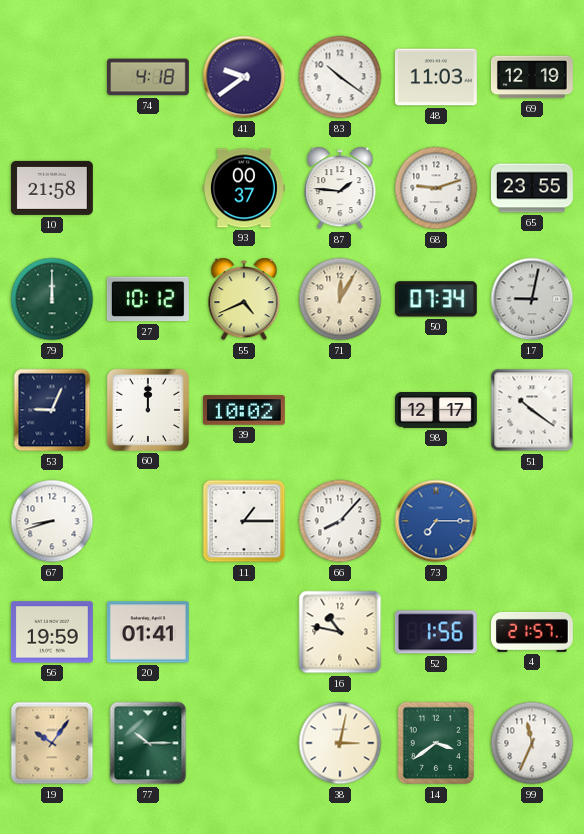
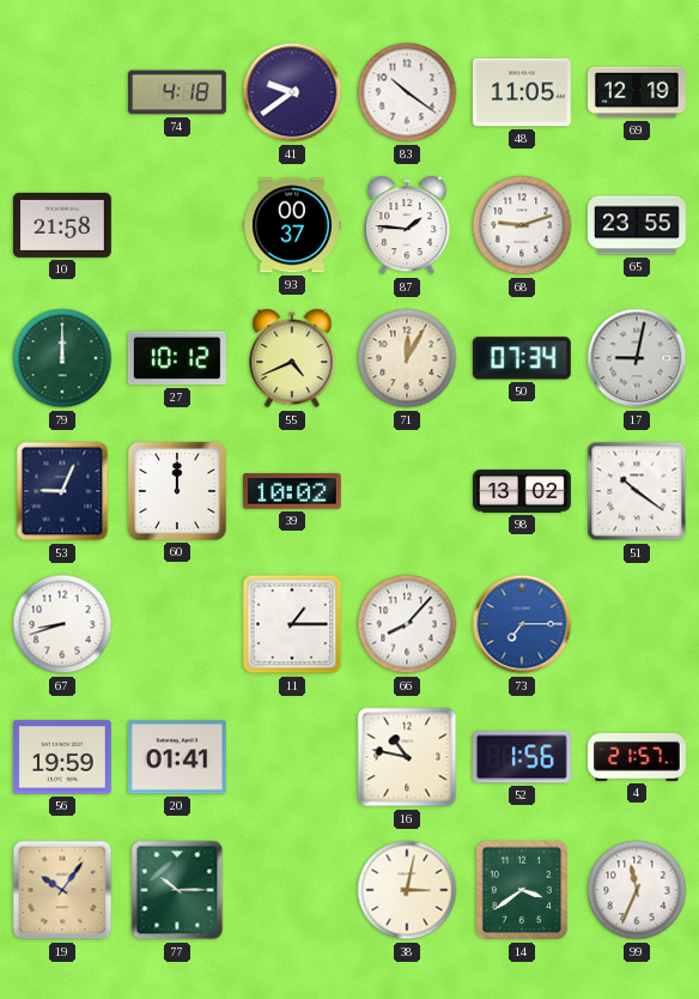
48: 11:03 -> 11:05 (522, 92)
98: 12:17 -> 13:02 (523, 492)
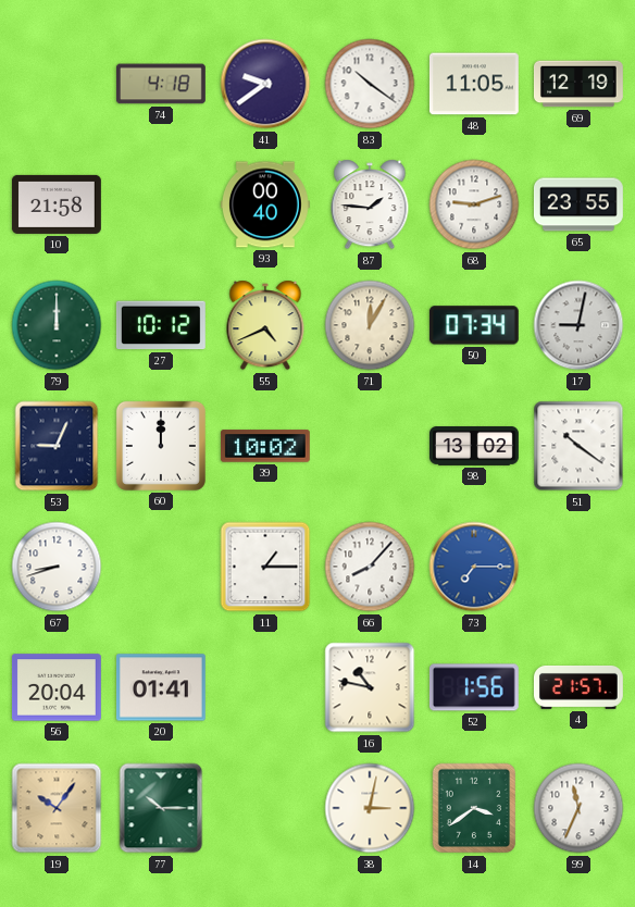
93: 00:37 -> 00:40 (265, 204)
56: 19:59 -> 20:04 (57, 687)
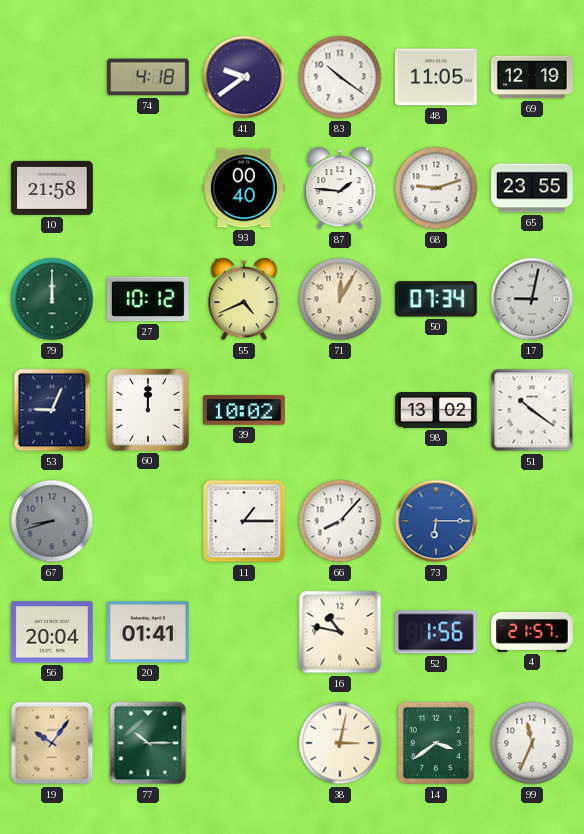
67 dial: white -> grey (52, 521)
73: 7:15 -> 6:15 (436, 521)
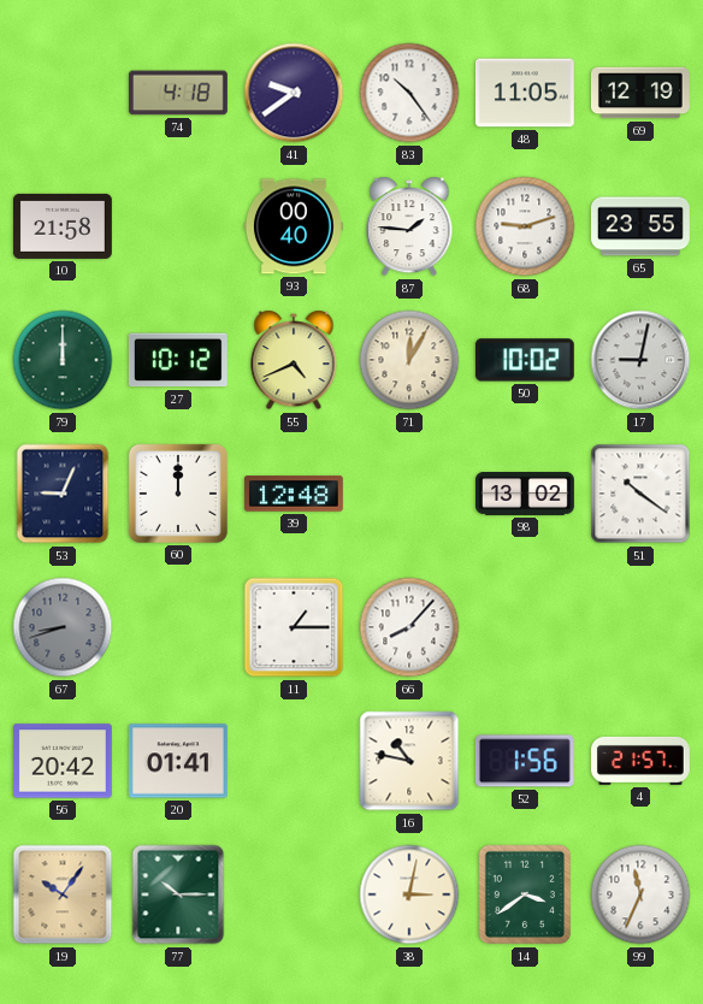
83: 10:21 -> 10:24 (409, 93)
50: 07:34 -> 10:02 (525, 360)
39: 10:02 -> 12:48 (294, 494)
73: 6:15 -> none (436, 521)
56: 20:04 -> 20:42 (63, 761)
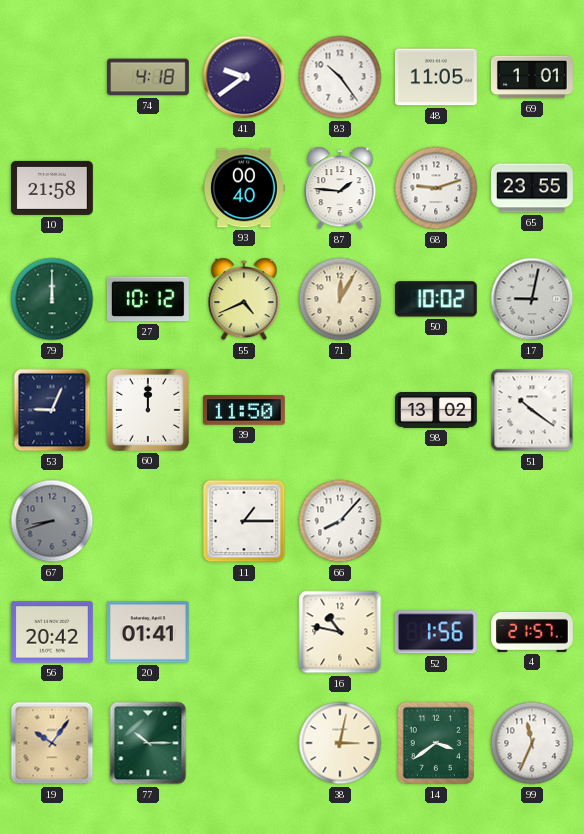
69: 12:19 -> 1:01 (533, 77)
39: 12:48 -> 11:50 (244, 410)
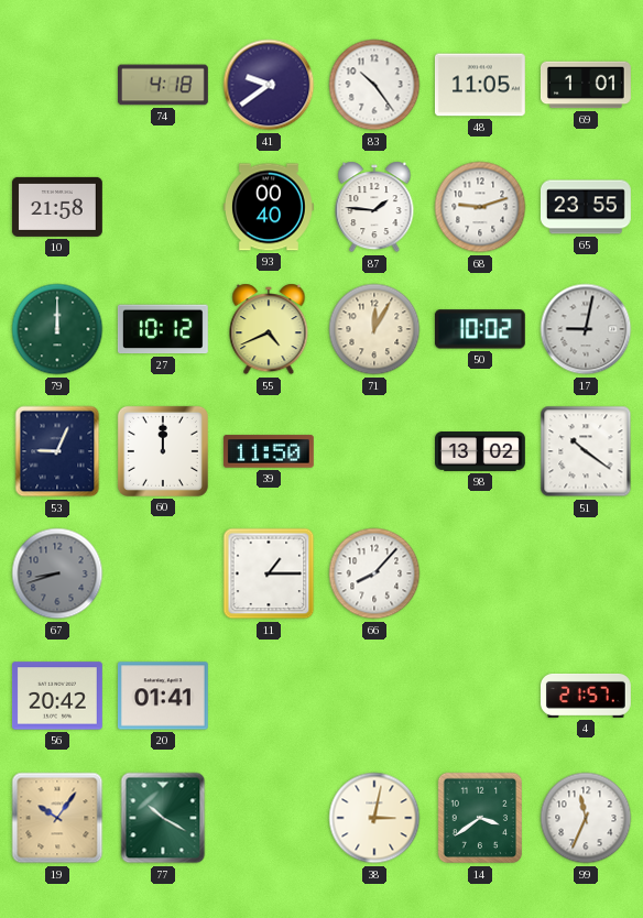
16: 10:47 -> none (340, 632)
52: 1:56 -> none (436, 632)
77: 10:15 -> 10:20 (163, 818)
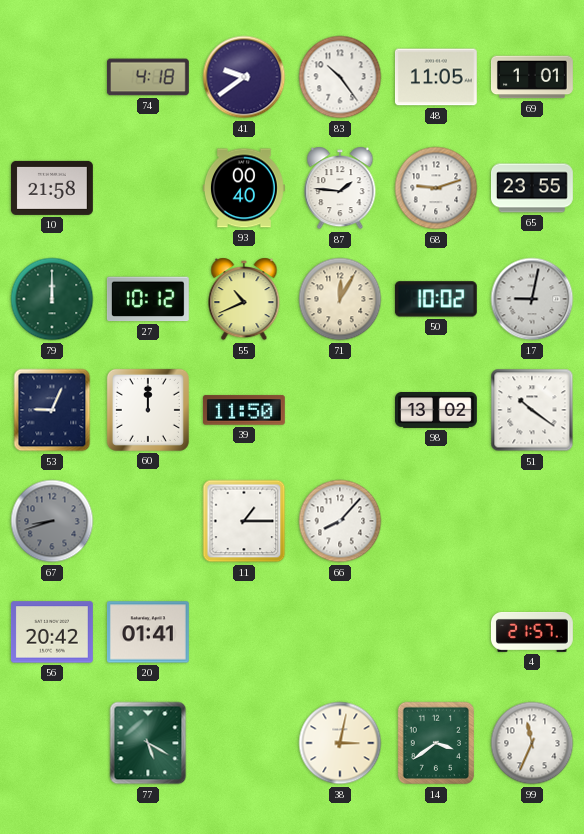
55: 4:41 -> 10:41 (244, 299)
19: 10:06 -> none (57, 818)
77: 10:20 -> 5:20 (148, 743)
